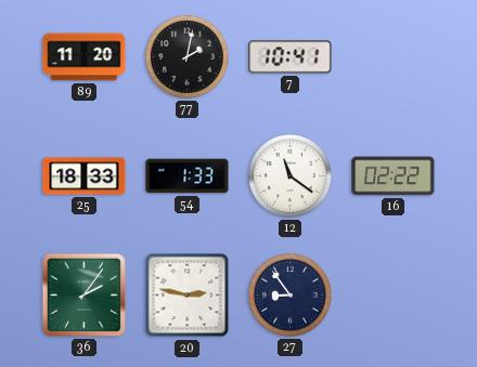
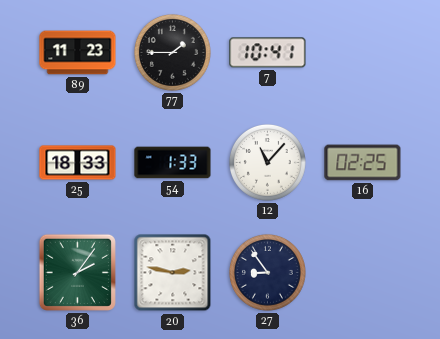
89: 11:20 -> 11:23 (78, 53)
77: 2:02 -> 1:45 (172, 52)
12: 11:21 -> 11:07 (267, 162)
16: 02:22 -> 02:25 (363, 163)
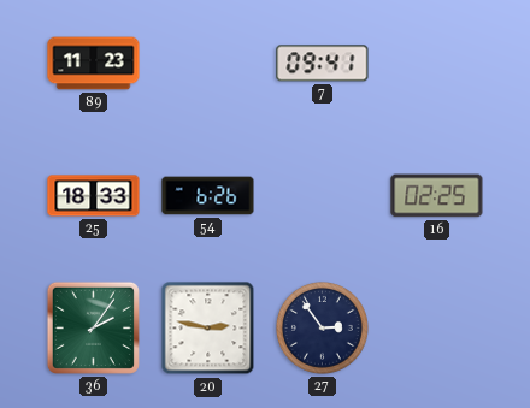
77: 1:45 -> none (172, 52)
7: 10:41 -> 09:41 (323, 64)
54: 1:33 -> 6:26 (208, 196)
12: 11:07 -> none (267, 162)
27: 8:54 -> 2:54 (322, 327)
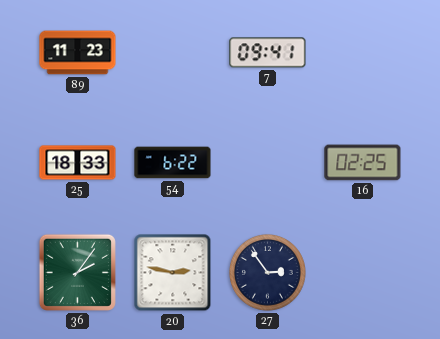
54: 6:26 -> 6:22 (173, 163)
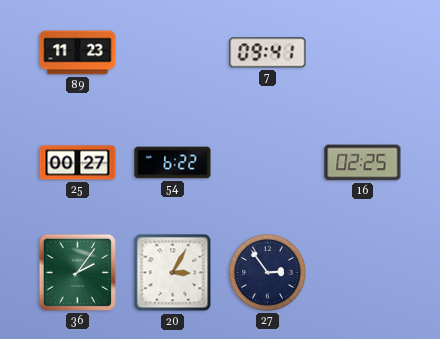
25: 18:33 -> 00:27 (78, 163)
20: 2:47 -> 3:05 (173, 273)
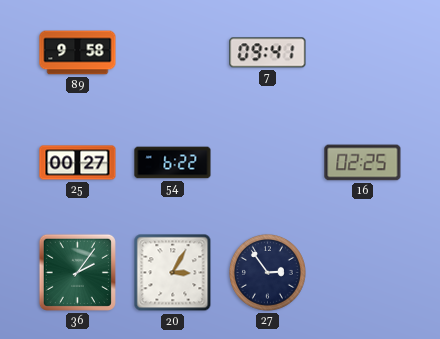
89: 11:23 -> 9:58 (78, 53)
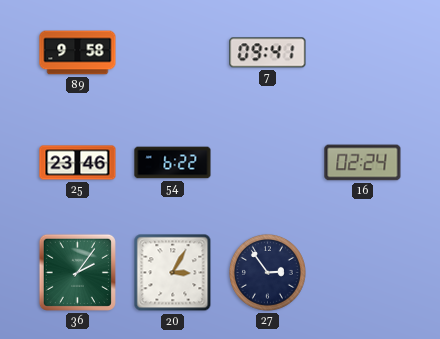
25: 00:27 -> 23:46 (78, 163)
16: 02:25 -> 02:24 (363, 163)
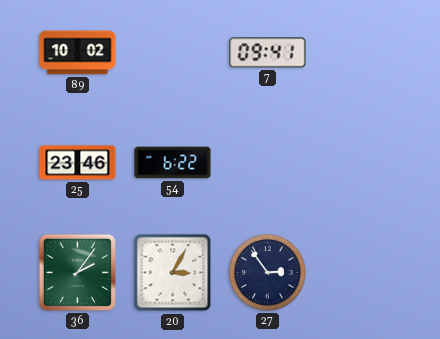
89: 9:58 -> 10:02 (78, 53)
16: 02:24 -> none (363, 163)
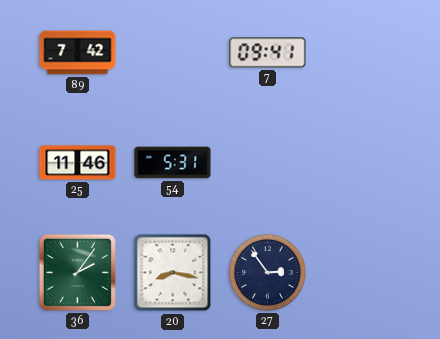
89: 10:02 -> 7:42 (78, 53)
25: 23:46 -> 11:46 (78, 163)
54: 6:22 -> 5:31 (173, 163)
20: 3:05 -> 8:17 (173, 273)
